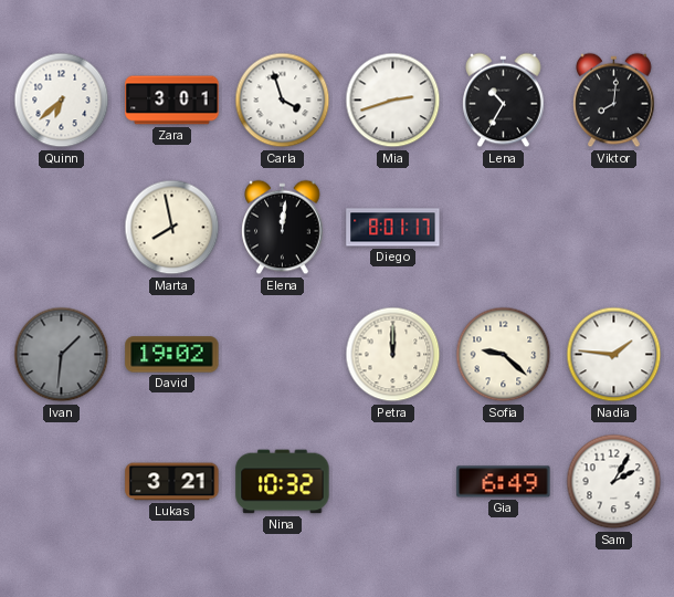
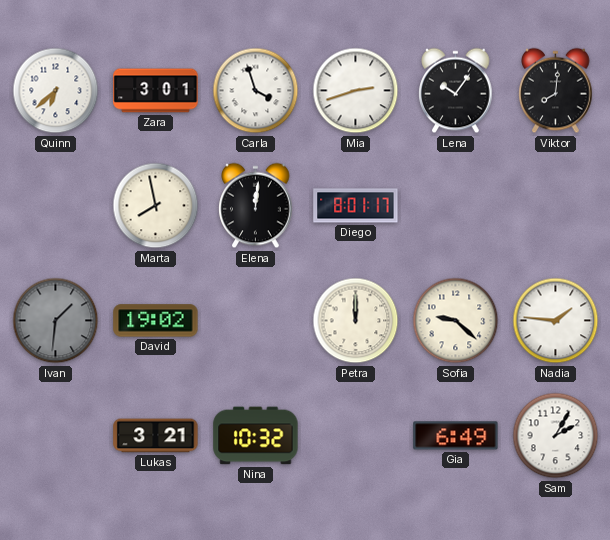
Lena: 10:35 -> 10:06 (456, 91)
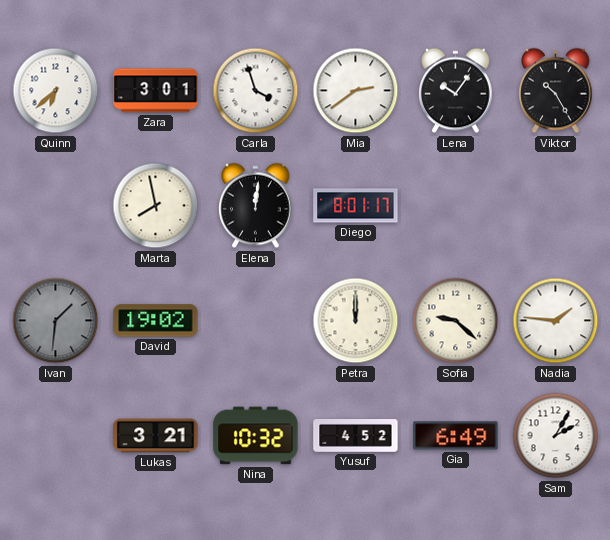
Mia: 2:42 -> 2:39 (356, 91)
Viktor: 8:01 -> 10:25 (556, 91)
Yusuf: none -> 4:52 (356, 436)
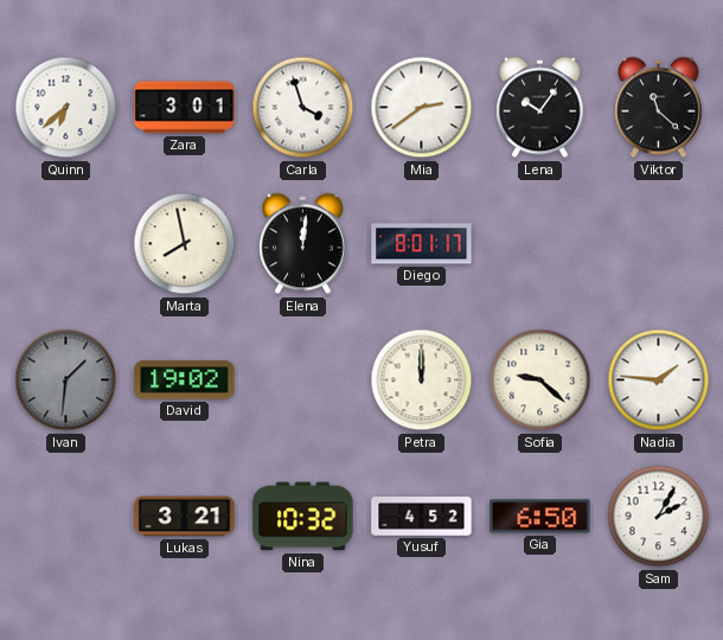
Viktor: 10:25 -> 11:22 (659, 108)
Gia: 6:49 -> 6:50 (540, 517)
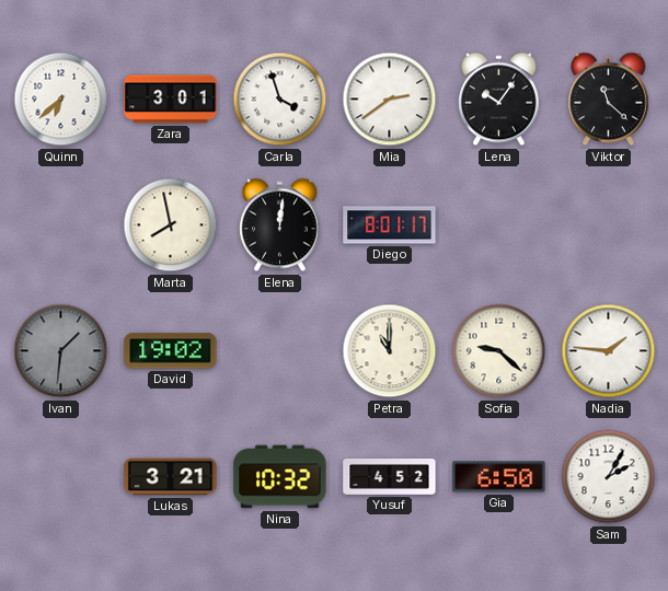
Petra: 12:00 -> 11:00 (390, 351)
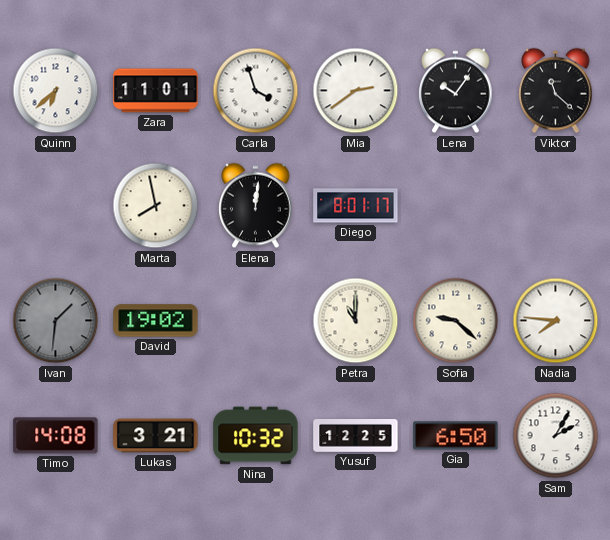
Zara: 3:01 -> 11:01 (156, 91)
Nadia: 1:46 -> 7:46 (556, 321)
Timo: none -> 14:08 (56, 436)
Yusuf: 4:52 -> 12:25 (356, 436)
